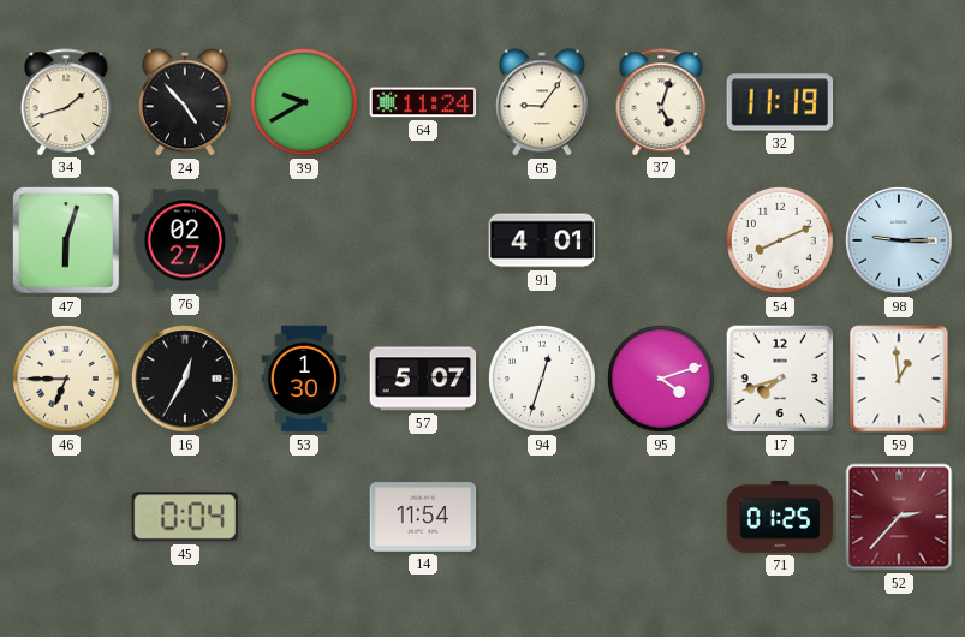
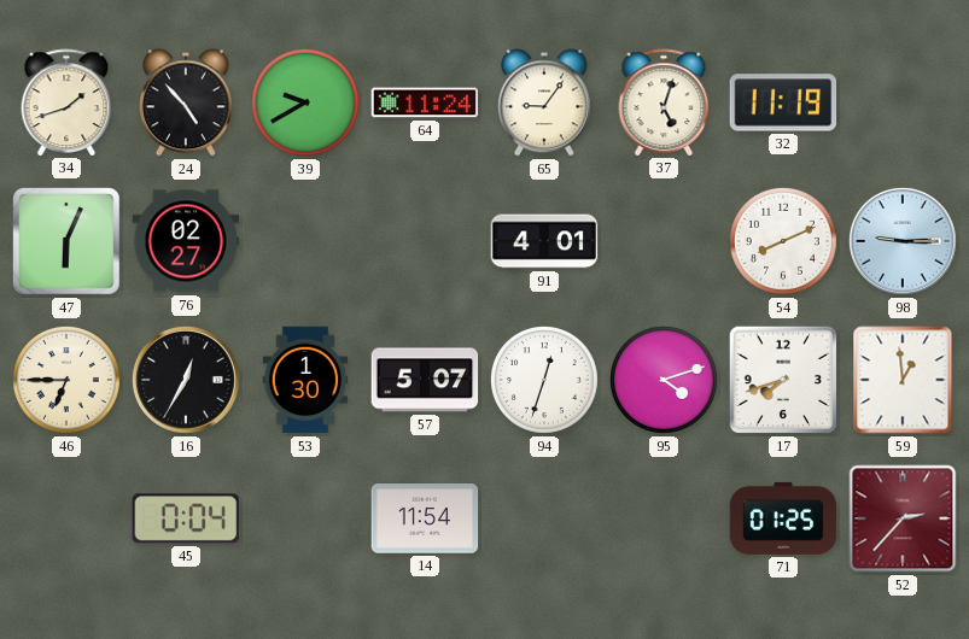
47: 6:03 -> 6:04 (68, 242)
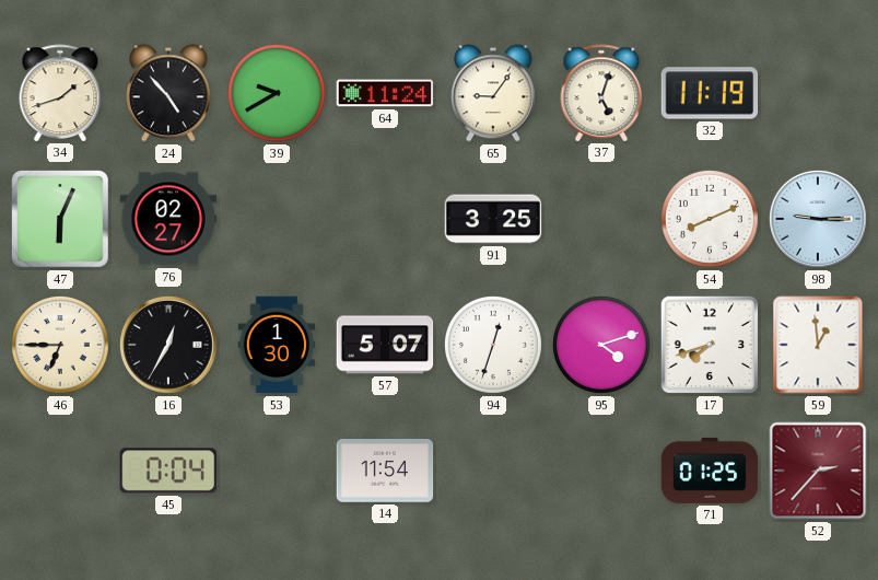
91: 4:01 -> 3:25 (493, 219)
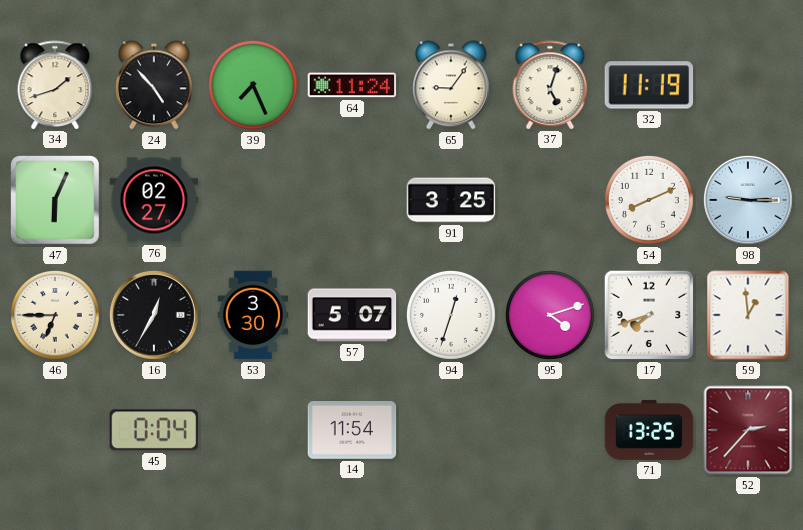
39: 9:40 -> 7:26 (253, 85)
53: 1:30 -> 3:30 (253, 315)
71: 01:25 -> 13:25 (649, 430)
